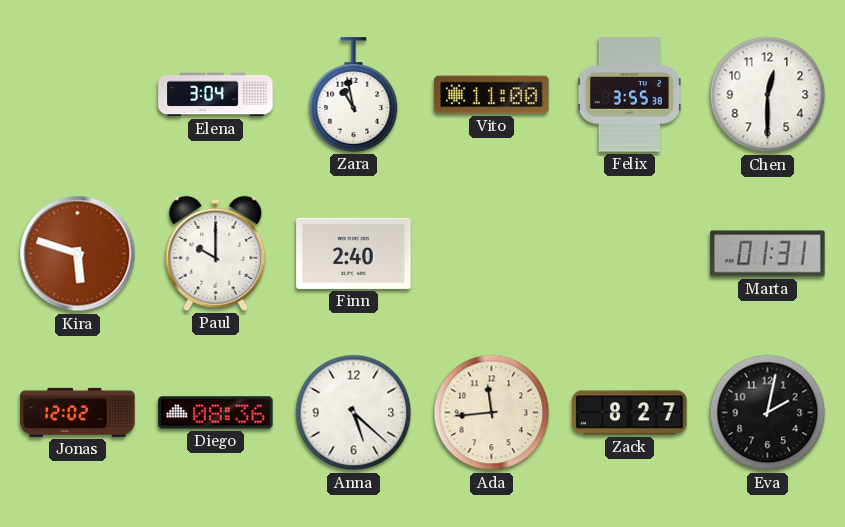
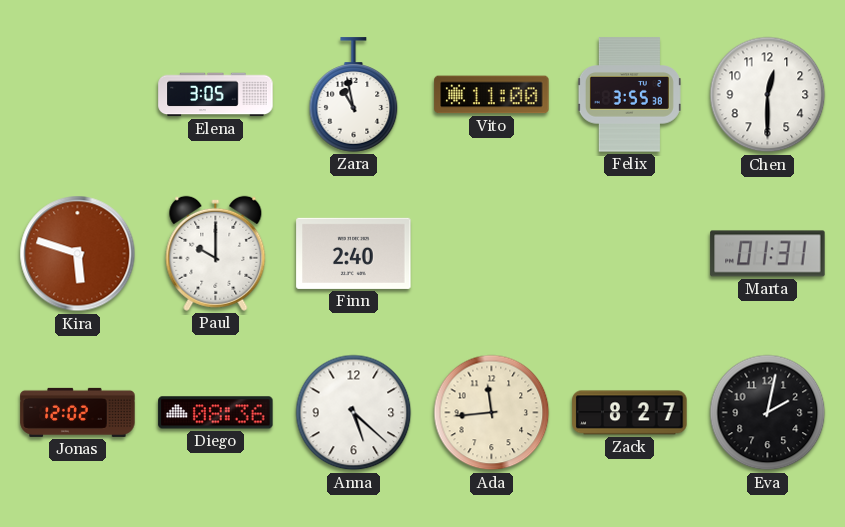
Elena: 3:04 -> 3:05 (216, 95)
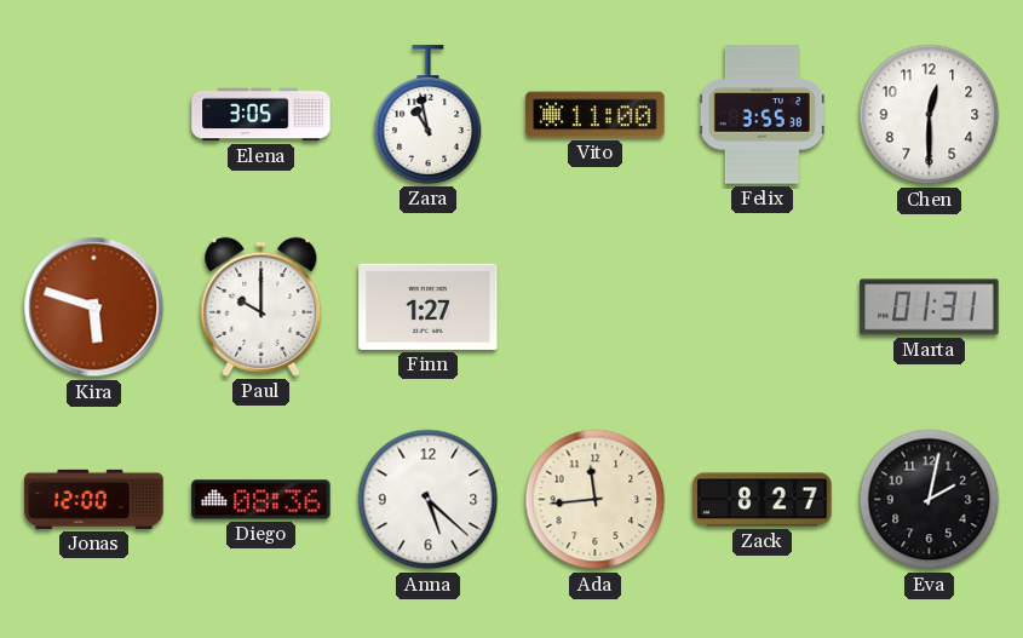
Finn: 2:40 -> 1:27 (429, 306)
Jonas: 12:02 -> 12:00 (94, 499)
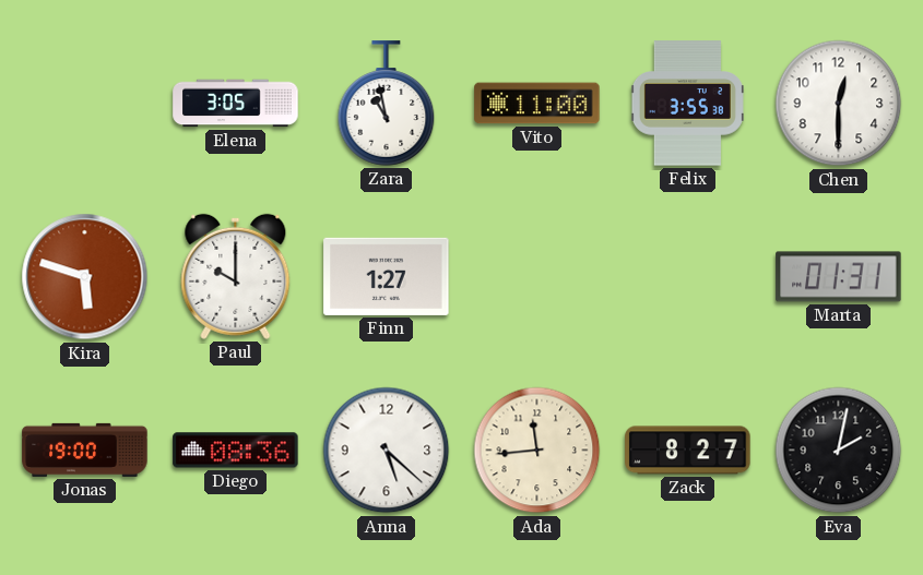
Jonas: 12:00 -> 19:00 (85, 450)
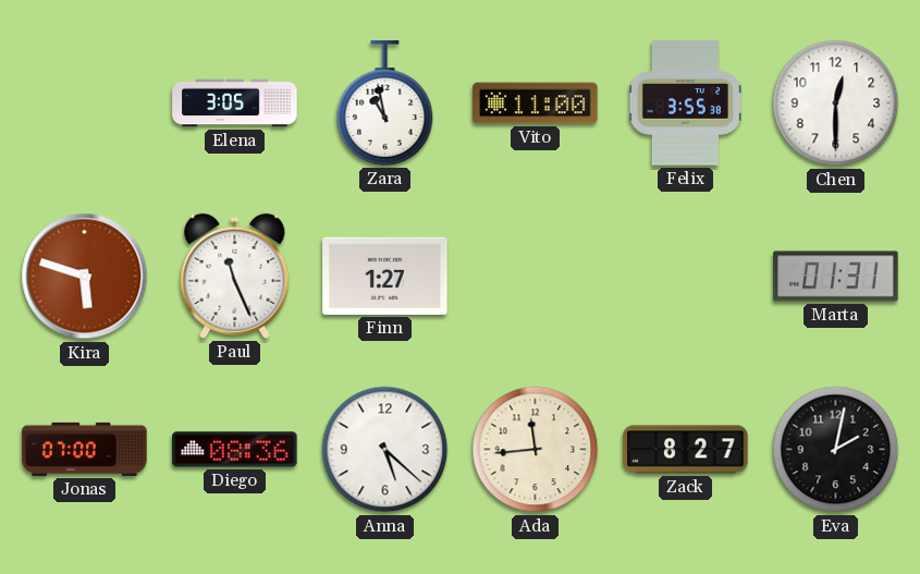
Paul: 10:00 -> 11:26 (235, 276)
Jonas: 19:00 -> 07:00 (85, 449)
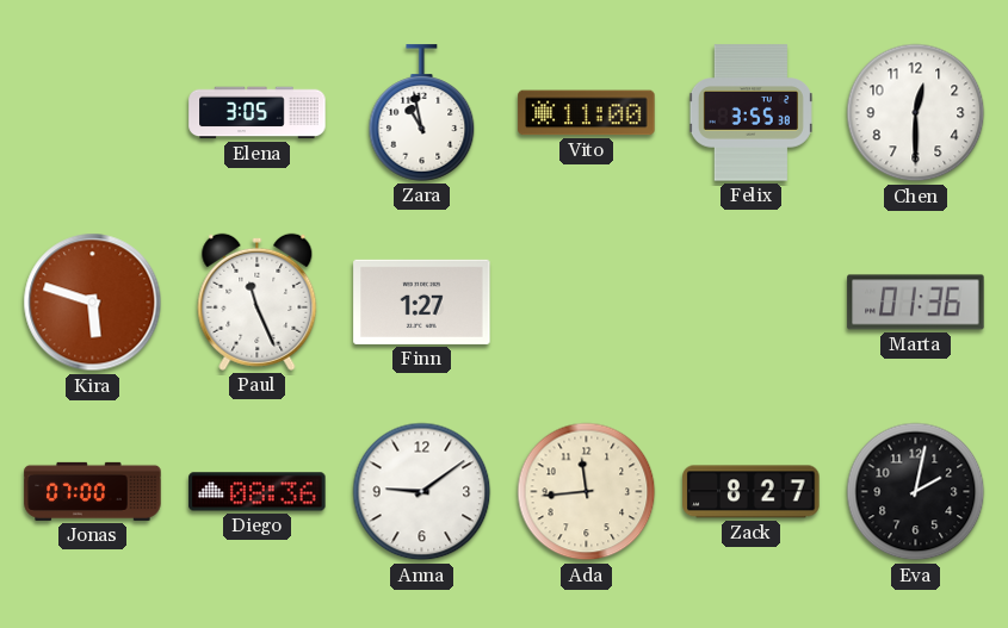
Marta: 01:31 -> 01:36 (916, 303)
Anna: 5:22 -> 9:09 (422, 492)
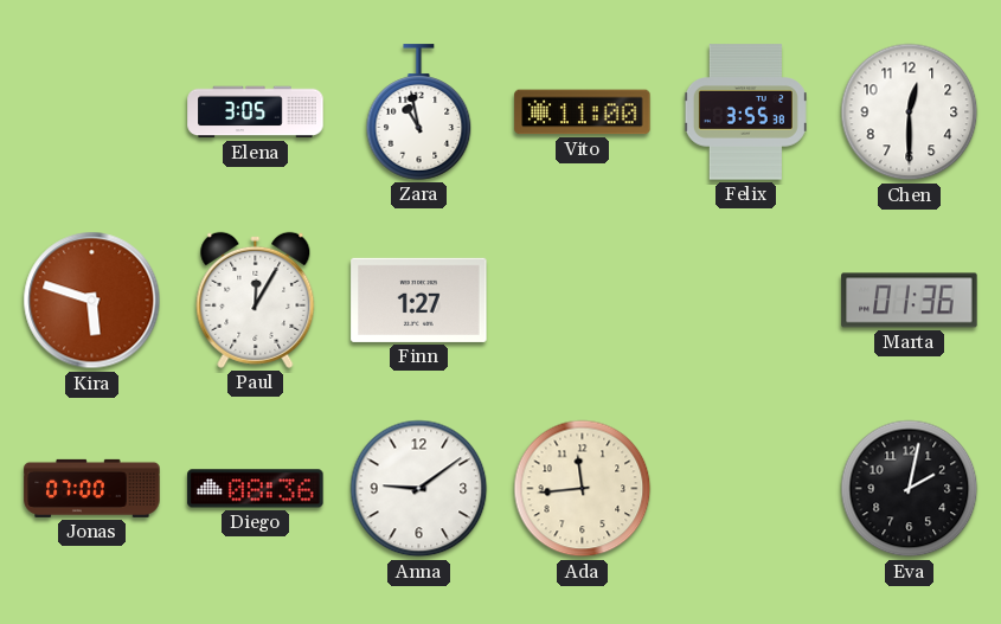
Paul: 11:26 -> 12:05 (256, 300)
Zack: 8:27 -> none (752, 492)
